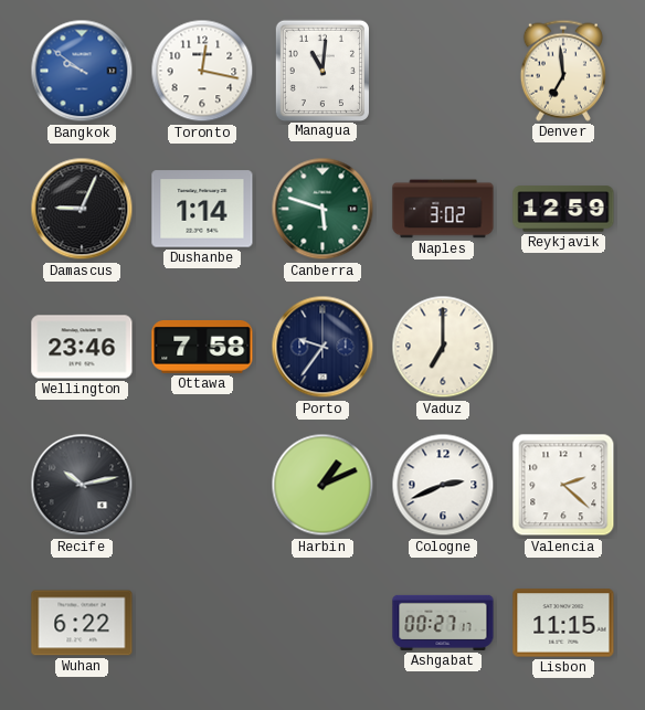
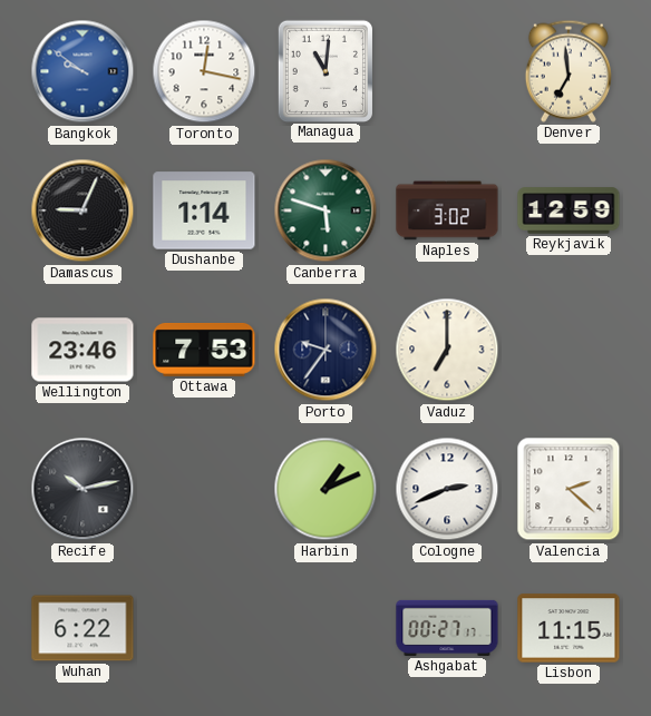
Ottawa: 7:58 -> 7:53 (204, 350)
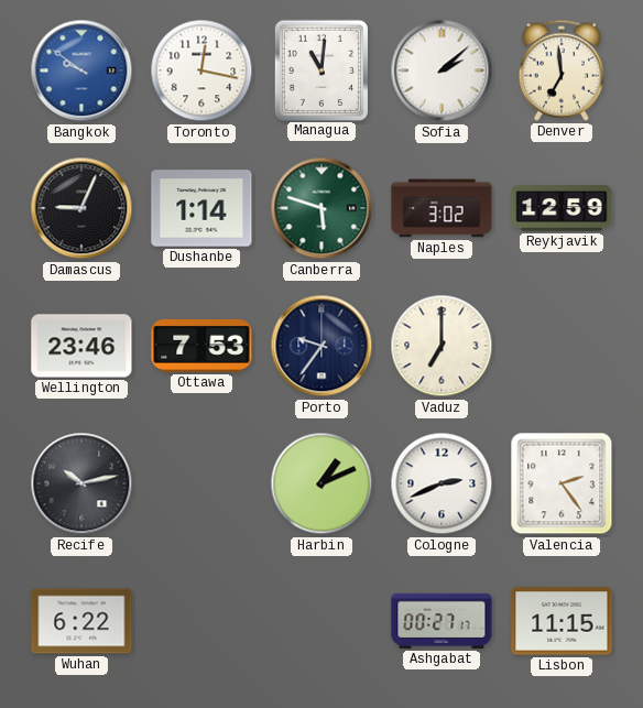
Sofia: none -> 2:08 (442, 70)
Valencia: 2:22 -> 2:24 (562, 483)
